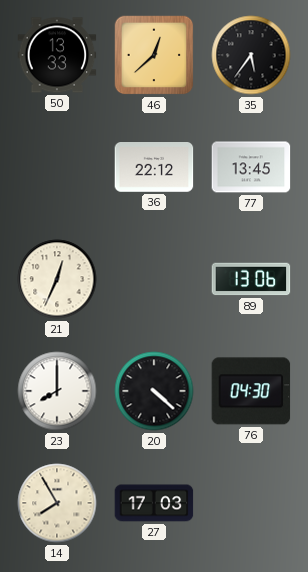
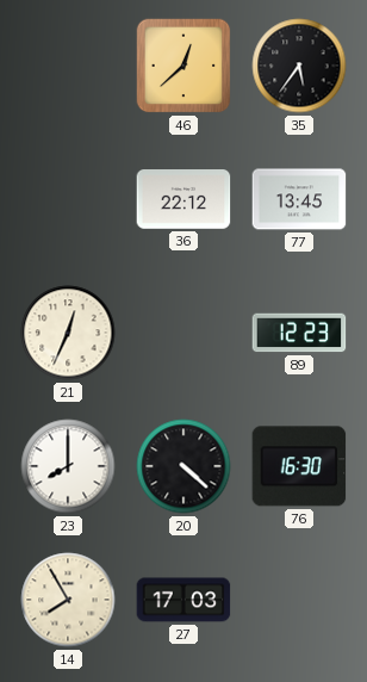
50: 13:33 -> none (57, 55)
89: 13:06 -> 12:23 (299, 333)
76: 04:30 -> 16:30 (299, 466)
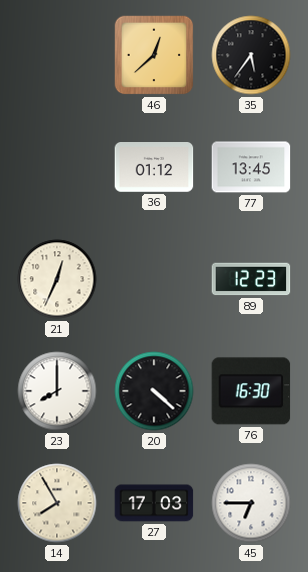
36: 22:12 -> 01:12 (154, 167)
45: none -> 6:45 (251, 503)
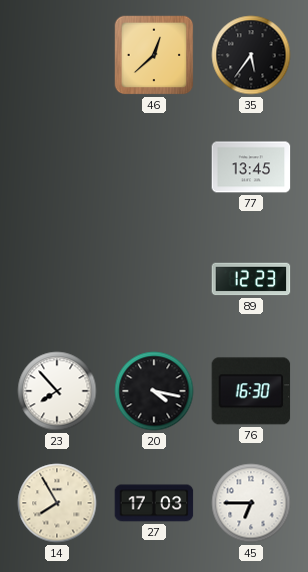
36: 01:12 -> none (154, 167)
21: 12:34 -> none (57, 279)
23: 8:00 -> 7:53 (57, 391)
20: 4:22 -> 4:17 (154, 391)
